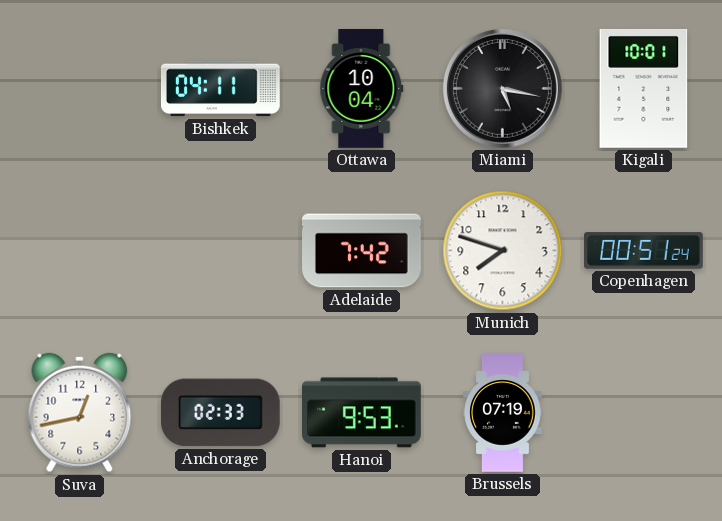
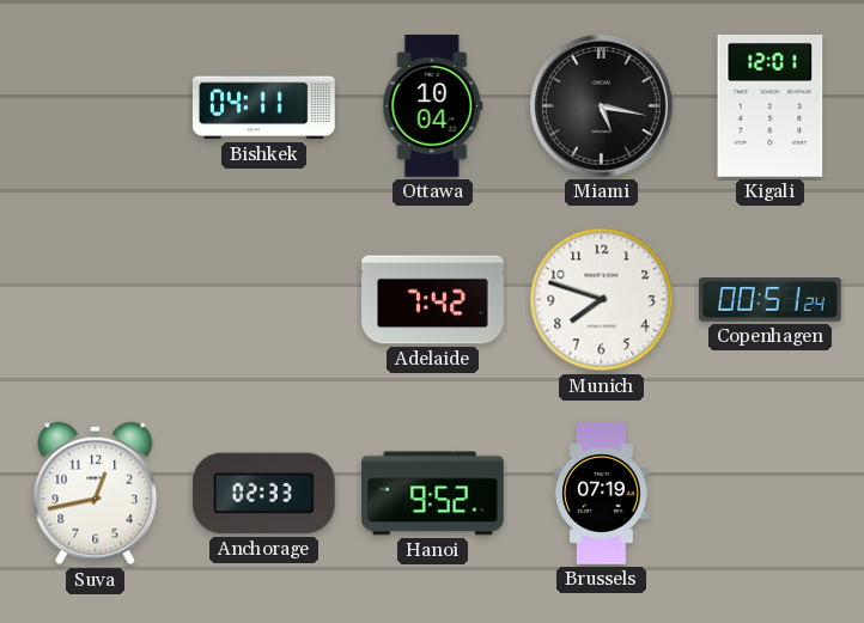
Kigali: 10:01 -> 12:01 (771, 105)
Hanoi: 9:53 -> 9:52 (433, 494)
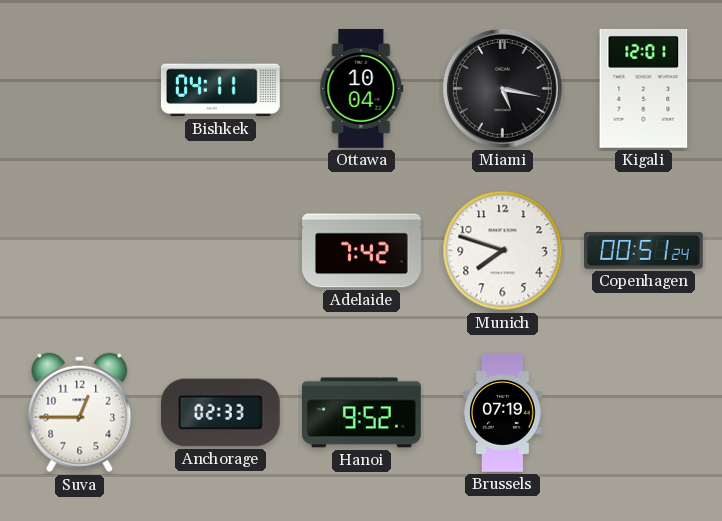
Suva: 12:43 -> 12:45 (80, 413)
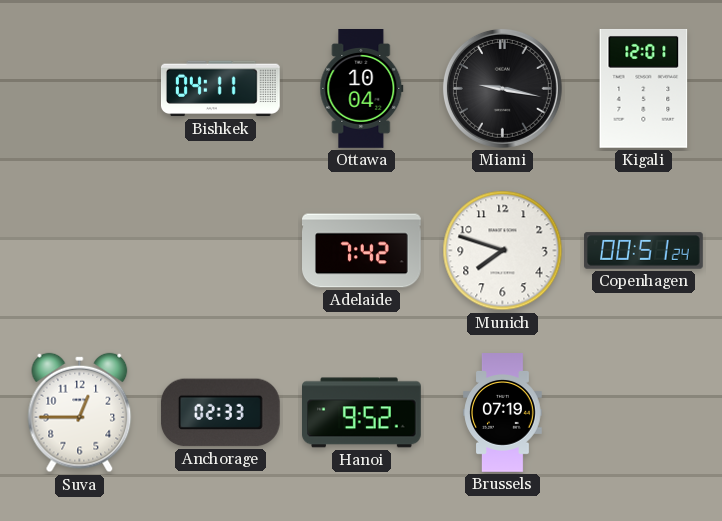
Miami: 5:17 -> 9:17 (502, 88)
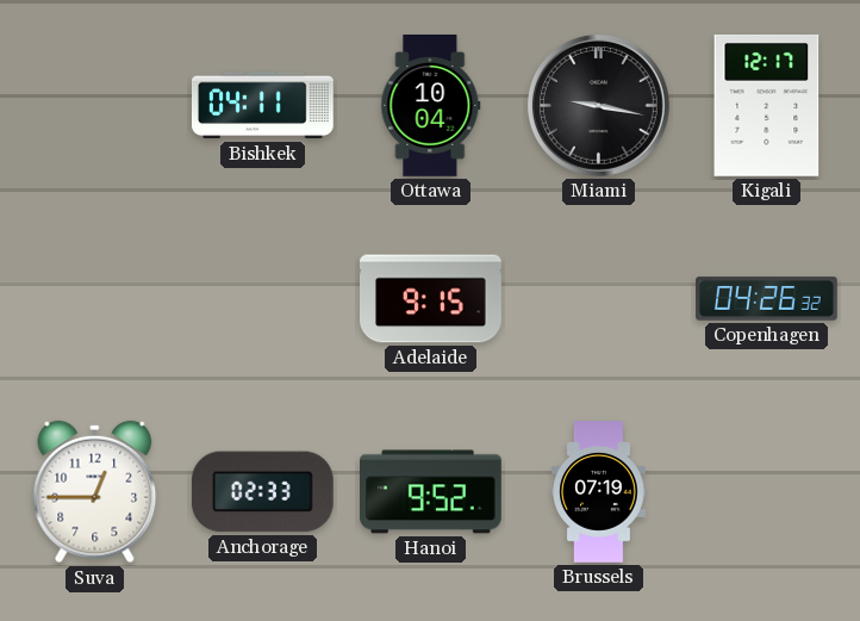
Kigali: 12:01 -> 12:17 (767, 105)
Adelaide: 7:42 -> 9:15 (431, 299)
Munich: 7:48 -> none (503, 251)
Copenhagen: 00:51 -> 04:26 (767, 299)
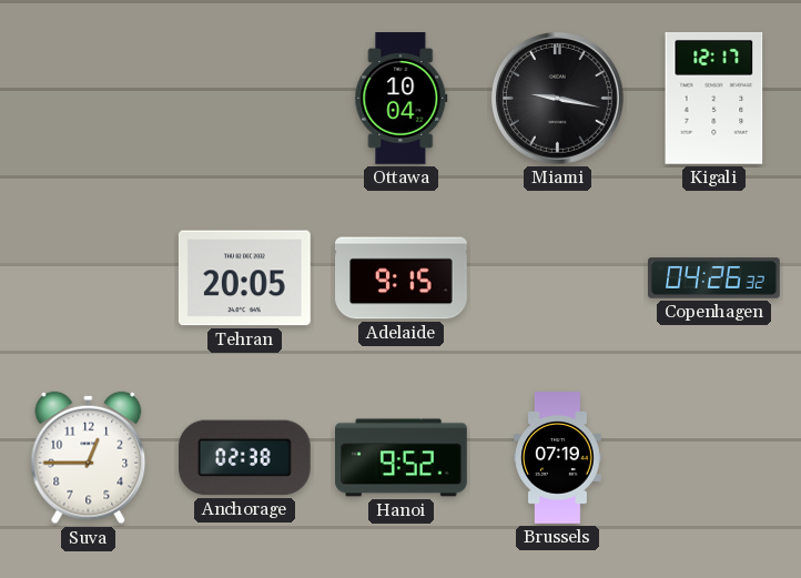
Bishkek: 04:11 -> none (262, 106)
Tehran: none -> 20:05 (244, 278)
Anchorage: 02:33 -> 02:38 (244, 458)
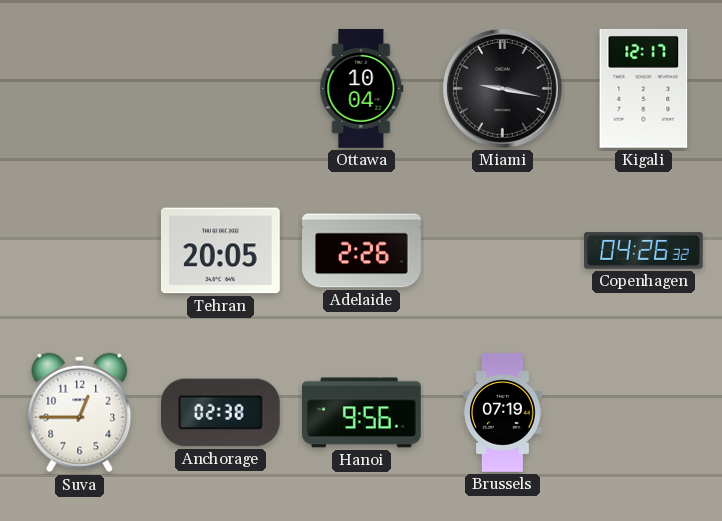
Adelaide: 9:15 -> 2:26 (362, 251)
Hanoi: 9:52 -> 9:56 (362, 413)
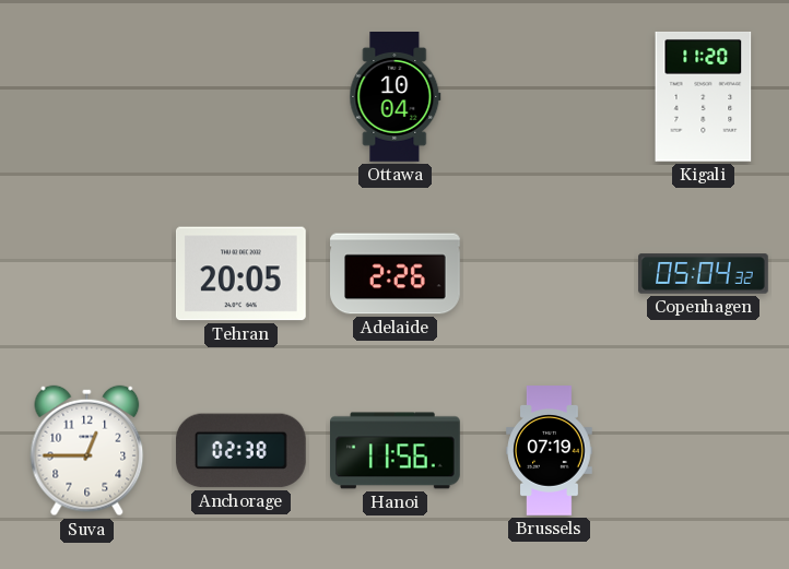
Miami: 9:17 -> none (502, 88)
Kigali: 12:17 -> 11:20 (704, 96)
Copenhagen: 04:26 -> 05:04 (704, 274)
Hanoi: 9:56 -> 11:56 (396, 451)
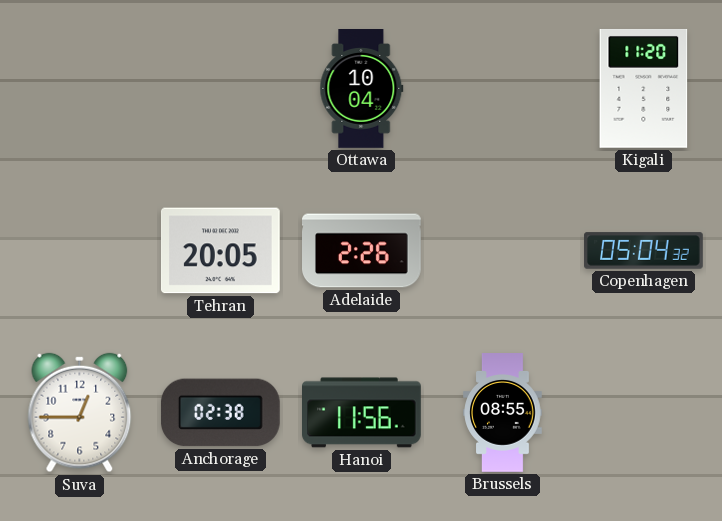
Brussels: 07:19 -> 08:55 (503, 413)
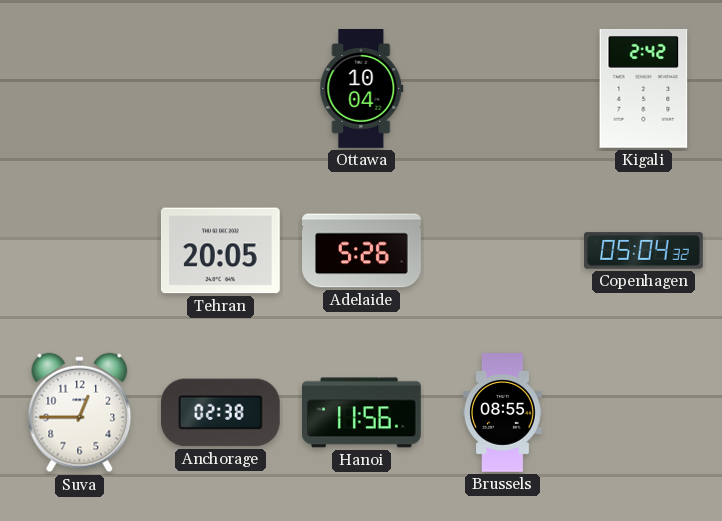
Kigali: 11:20 -> 2:42 (644, 88)
Adelaide: 2:26 -> 5:26 (362, 251)
